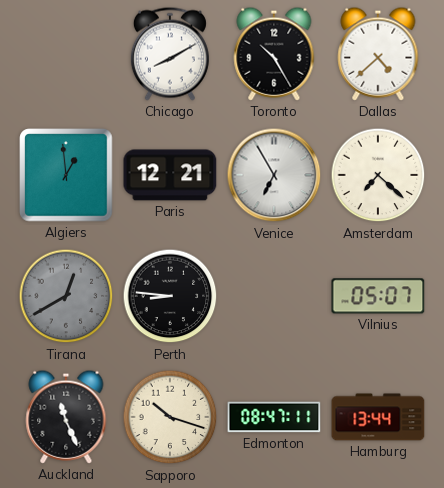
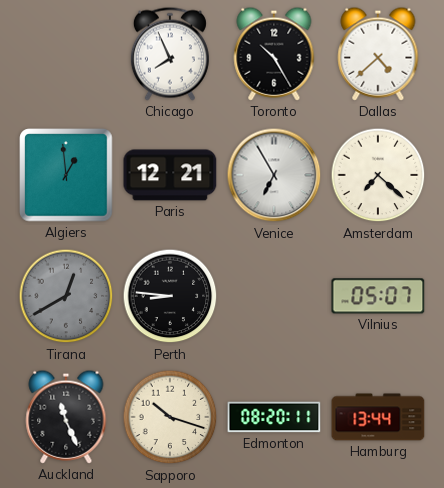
Chicago: 8:10 -> 7:56 (170, 54)
Edmonton: 08:47 -> 08:20 (274, 417)
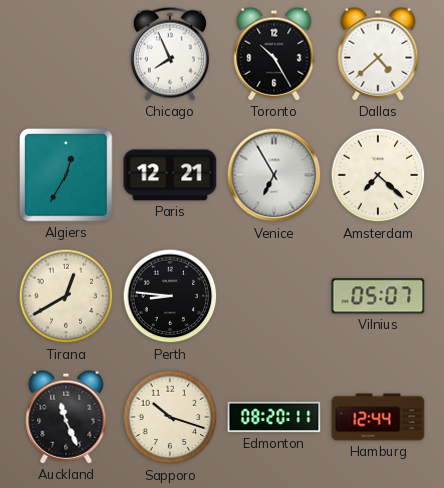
Algiers: 12:59 -> 12:35 (66, 175)
Tirana dial: grey -> cream (66, 296)
Hamburg: 13:44 -> 12:44 (378, 417)
